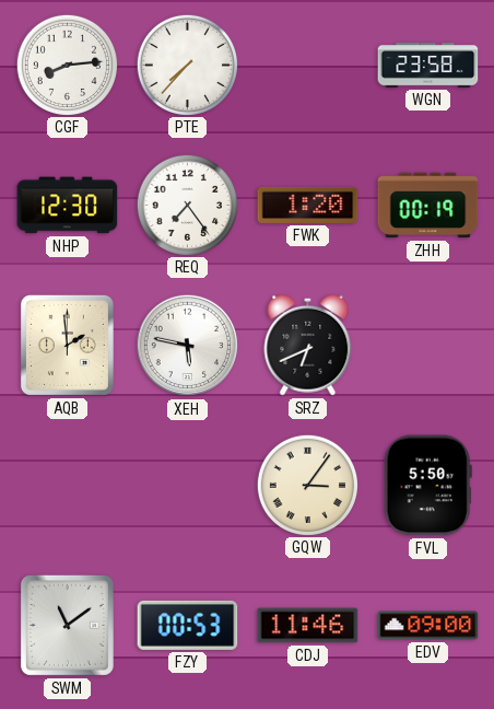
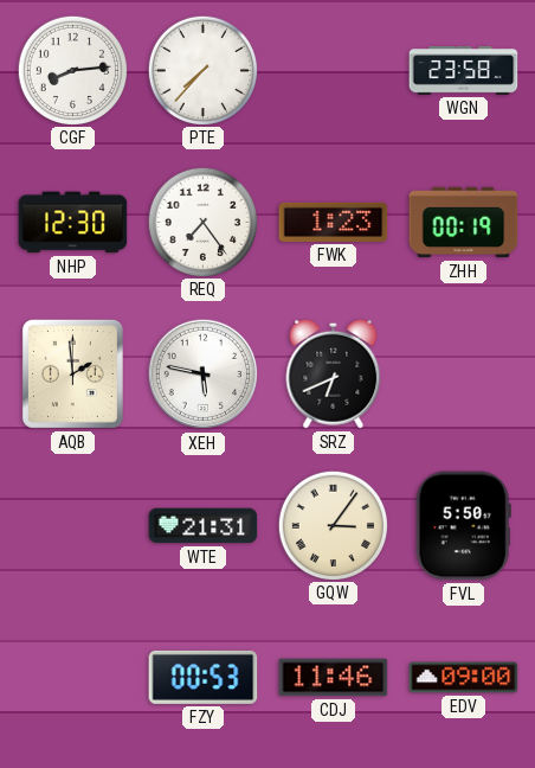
FWK: 1:20 -> 1:23 (334, 222)
WTE: none -> 21:31 (204, 526)
SWM: 11:09 -> none (67, 625)
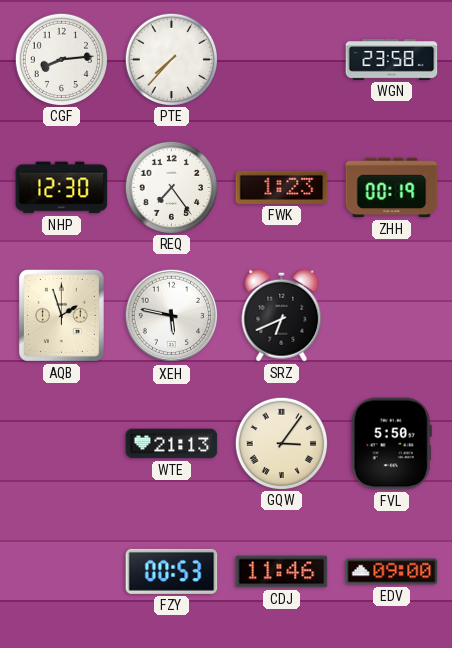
AQB: 1:59 -> 1:57 (61, 315)
WTE: 21:31 -> 21:13 (172, 444)
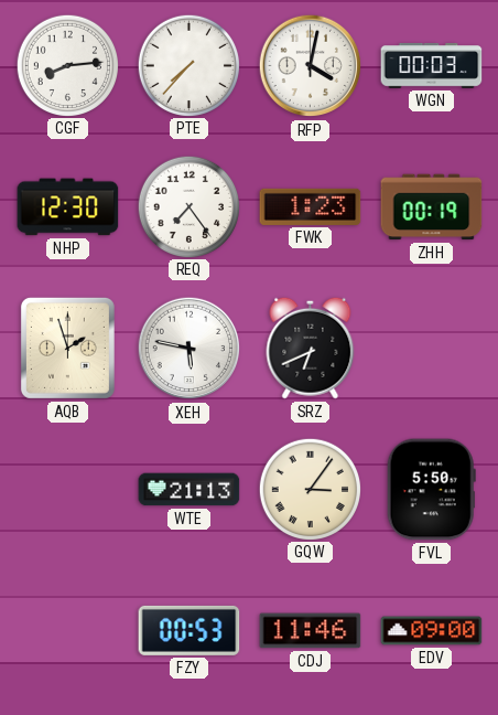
RFP: none -> 4:02 (311, 66)
WGN: 23:58 -> 00:03 (432, 66)
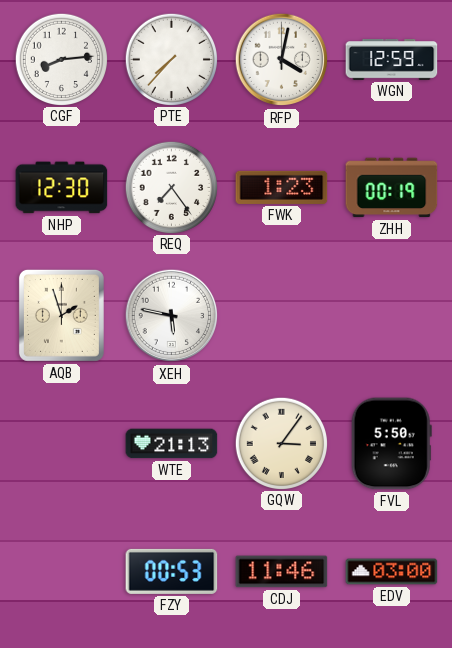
WGN: 00:03 -> 12:59 (392, 60)
SRZ: 6:41 -> none (311, 348)
EDV: 09:00 -> 03:00 (392, 572)
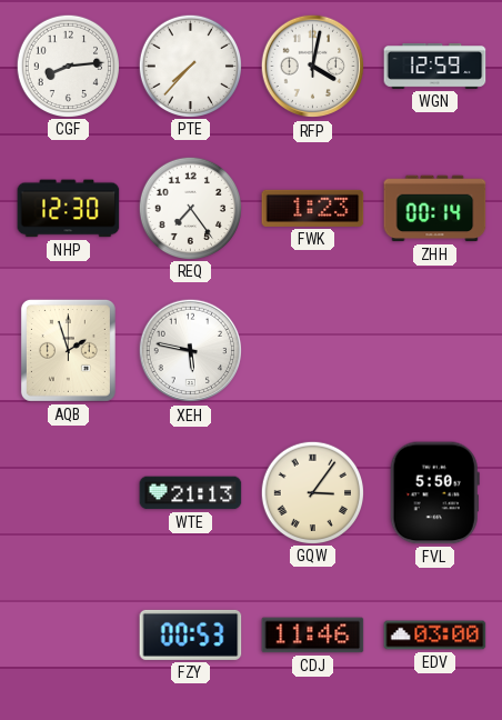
ZHH: 00:19 -> 00:14 (435, 209)
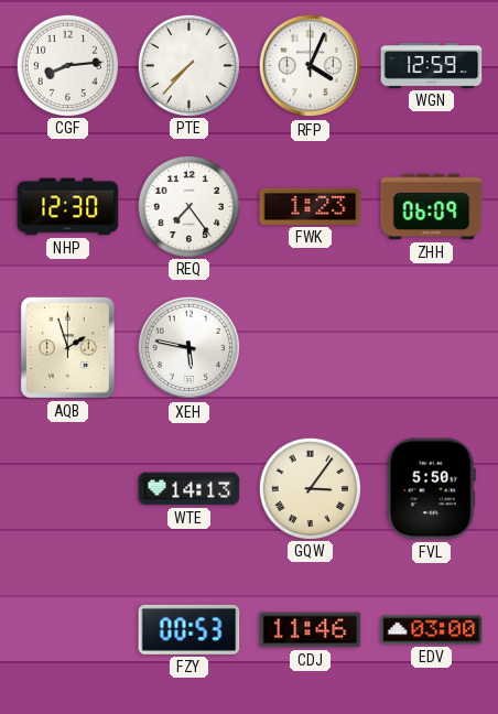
RFP: 4:02 -> 4:04 (311, 66)
ZHH: 00:14 -> 06:09 (432, 207)
WTE: 21:13 -> 14:13 (190, 489)
